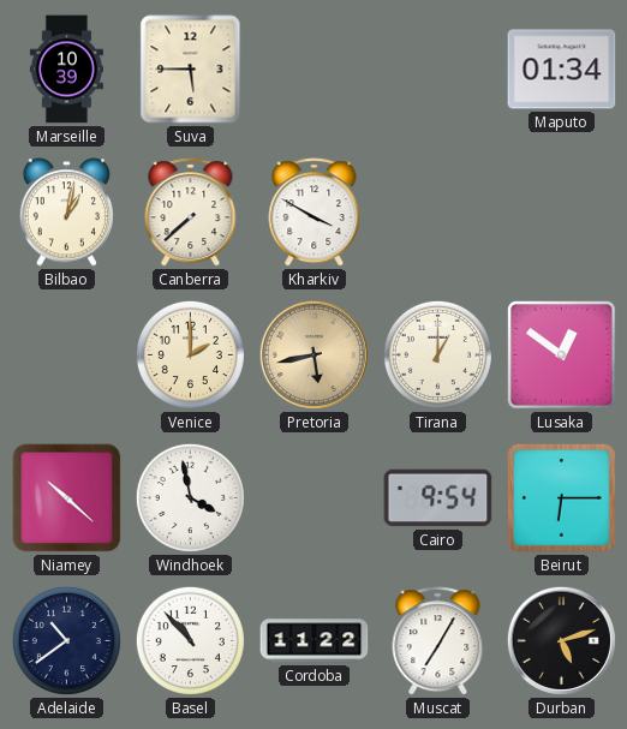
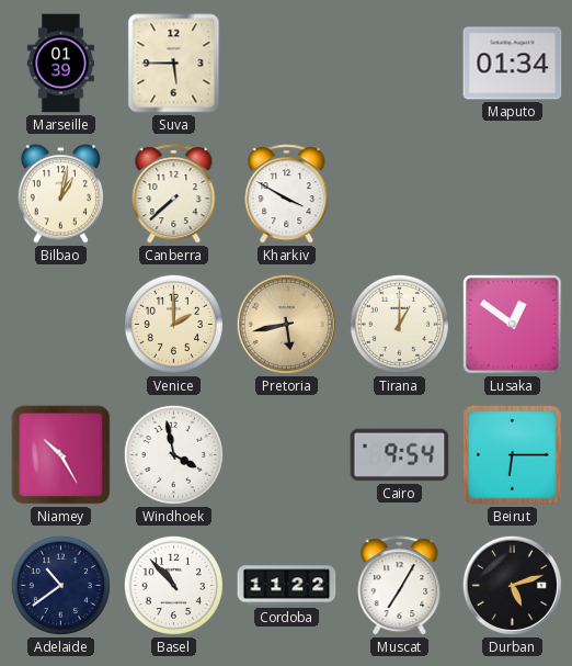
Marseille: 10:39 -> 01:39 (60, 64)
Niamey: 10:22 -> 10:25 (61, 455)
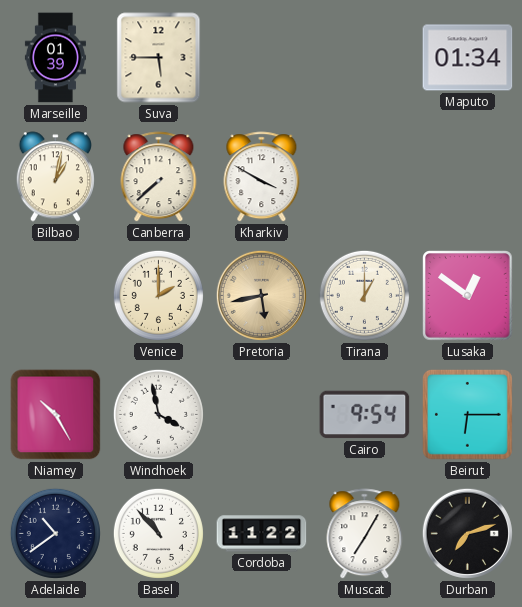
Durban: 5:12 -> 7:12 (467, 533)
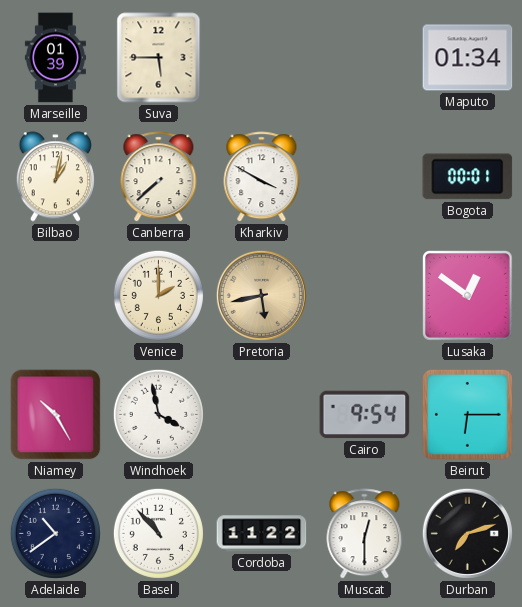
Bogota: none -> 00:01 (468, 177)
Tirana: 1:00 -> none (364, 295)
Muscat: 7:05 -> 12:30 (365, 534)
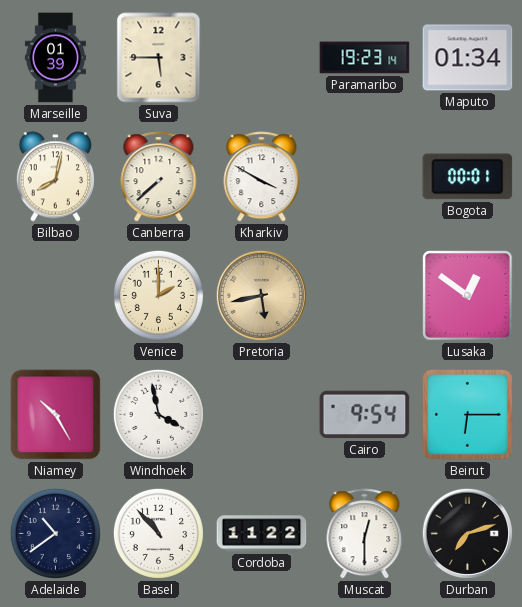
Paramaribo: none -> 19:23 (365, 58)
Bilbao: 1:02 -> 8:02 (55, 177)
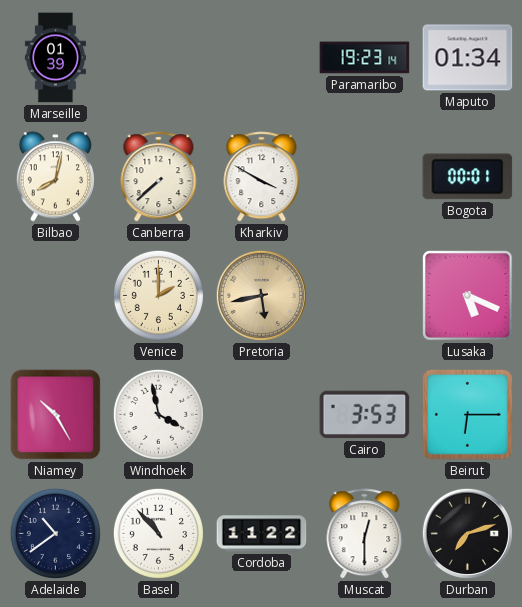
Suva: 5:45 -> none (159, 58)
Lusaka: 12:51 -> 5:19 (468, 296)
Cairo: 9:54 -> 3:53 (365, 415)
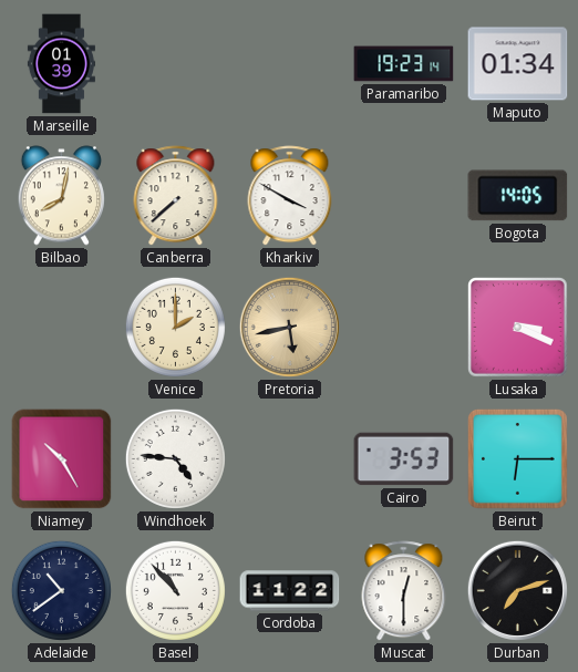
Bogota: 00:01 -> 14:05 (518, 196)
Lusaka: 5:19 -> 3:19 (518, 328)
Windhoek: 3:58 -> 4:46 (175, 458)
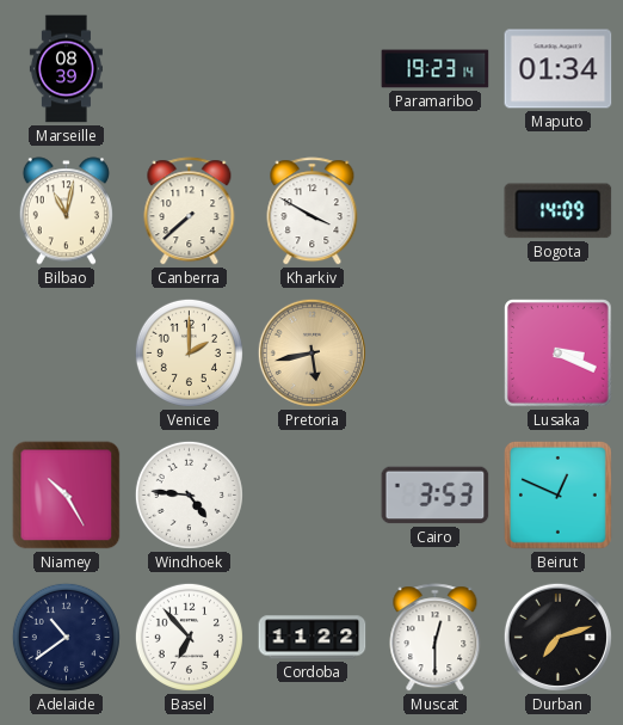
Marseille: 01:39 -> 08:39 (66, 69)
Bilbao: 8:02 -> 11:02 (66, 211)
Bogota: 14:05 -> 14:09 (559, 211)
Beirut: 6:15 -> 12:49 (559, 496)
Basel: 10:53 -> 6:53 (189, 637)
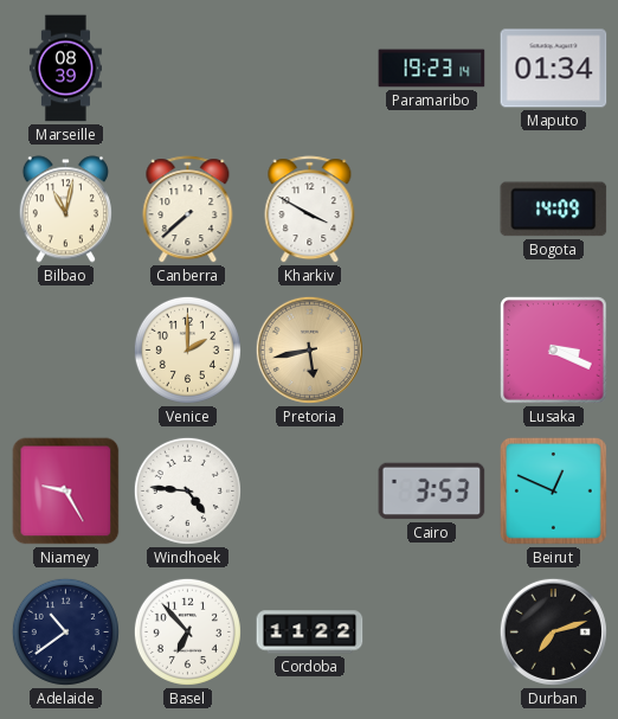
Niamey: 10:25 -> 9:25 (66, 492)
Muscat: 12:30 -> none (436, 638)
